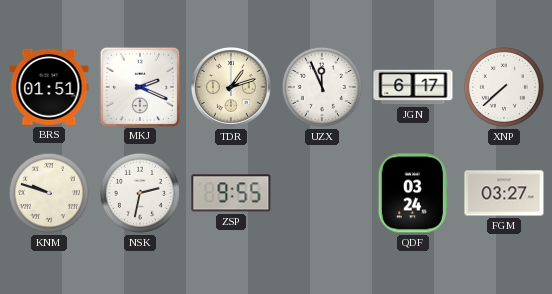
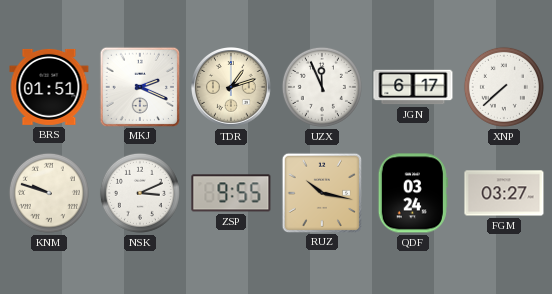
NSK: 2:32 -> 3:11 (140, 193)
RUZ: none -> 10:17 (321, 192)
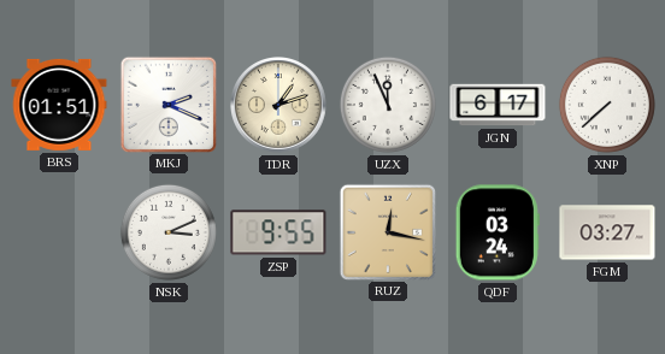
KNM: 9:48 -> none (49, 193)
RUZ: 10:17 -> 12:17 (387, 231)
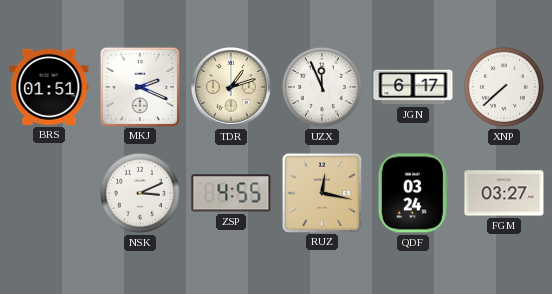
ZSP: 9:55 -> 4:55 (231, 193)
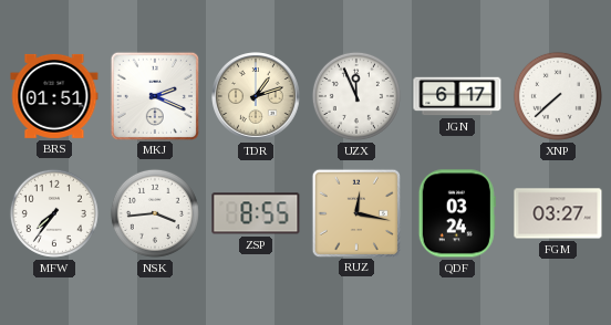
MFW: none -> 7:36 (54, 213)
NSK: 3:11 -> 3:44 (155, 213)
ZSP: 4:55 -> 8:55 (256, 213)
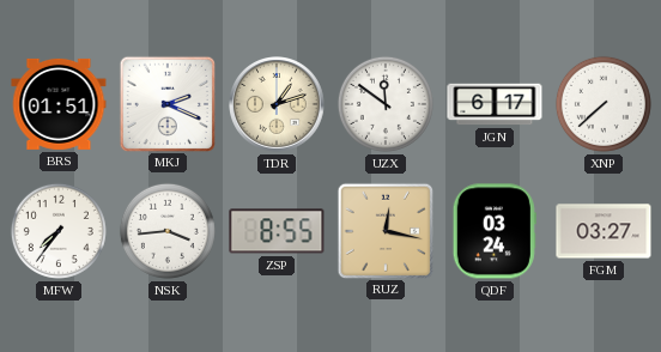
UZX: 11:56 -> 11:51 (386, 104)
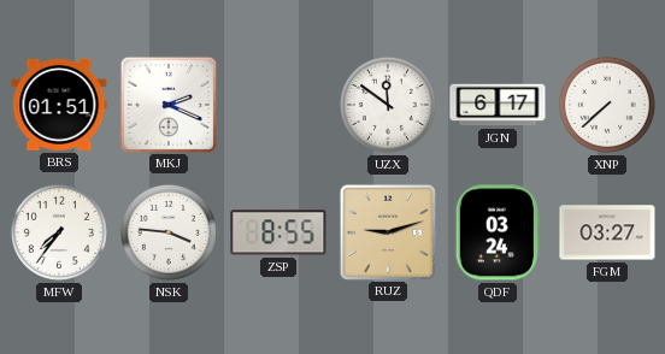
TDR: 1:12 -> none (278, 105)
NSK: 3:44 -> 3:46 (169, 232)
RUZ: 12:17 -> 9:12 (387, 231)
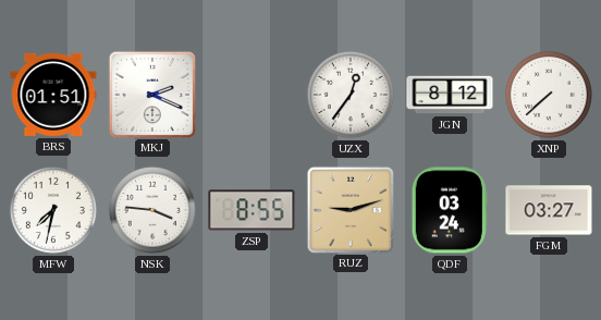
UZX: 11:51 -> 12:36 (351, 95)
JGN: 6:17 -> 8:12 (450, 95)
MFW: 7:36 -> 7:32 (53, 210)
